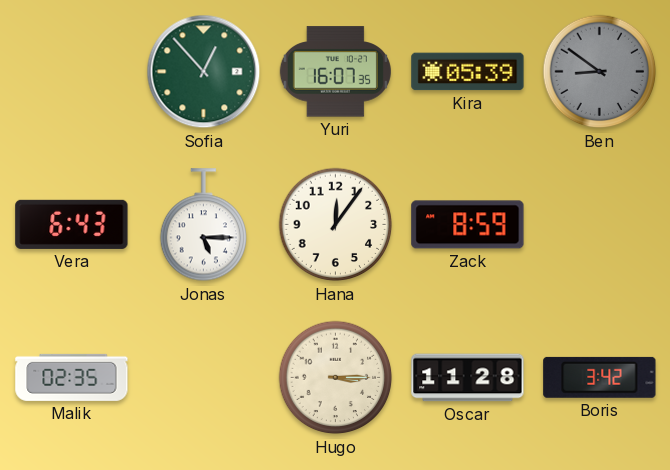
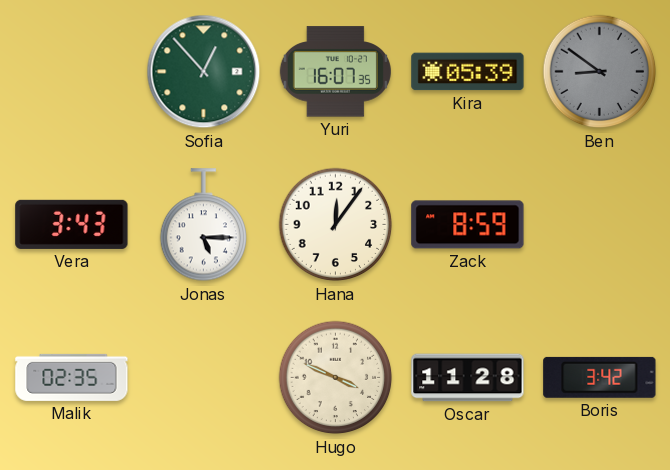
Vera: 6:43 -> 3:43 (72, 224)
Hugo: 3:15 -> 3:49 (336, 378)
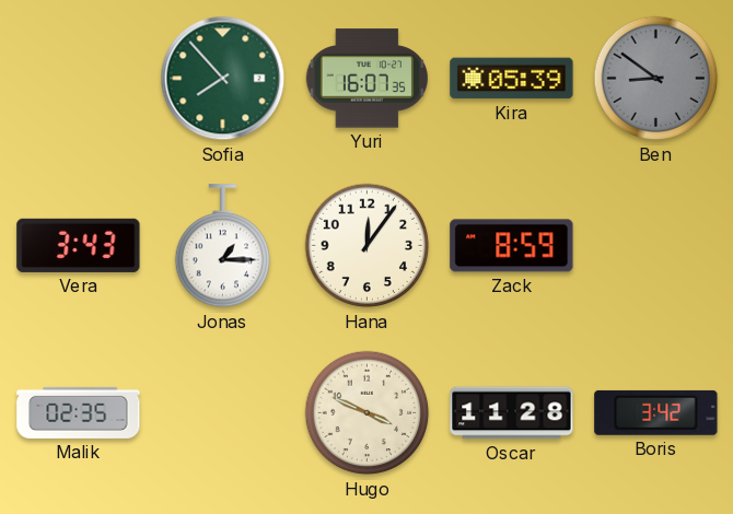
Sofia: 12:53 -> 7:53 (223, 79)
Jonas: 5:15 -> 1:15 (222, 246)
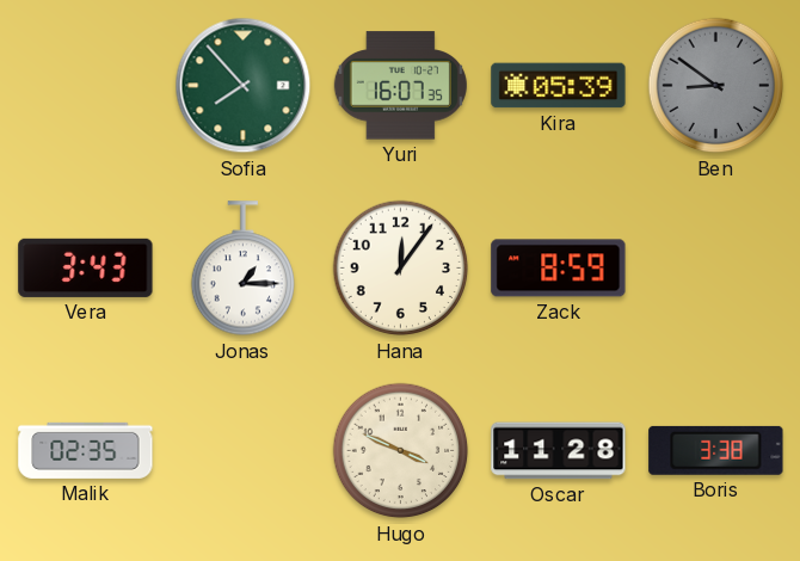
Boris: 3:42 -> 3:38 (716, 450)
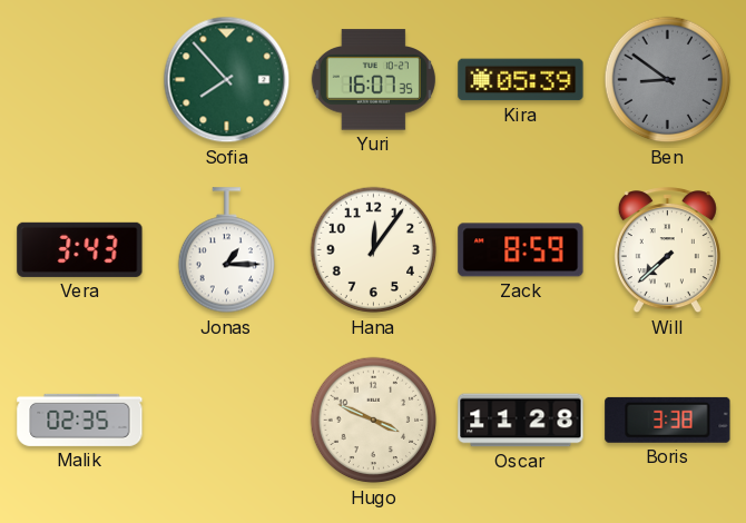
Will: none -> 7:38 (667, 250)
